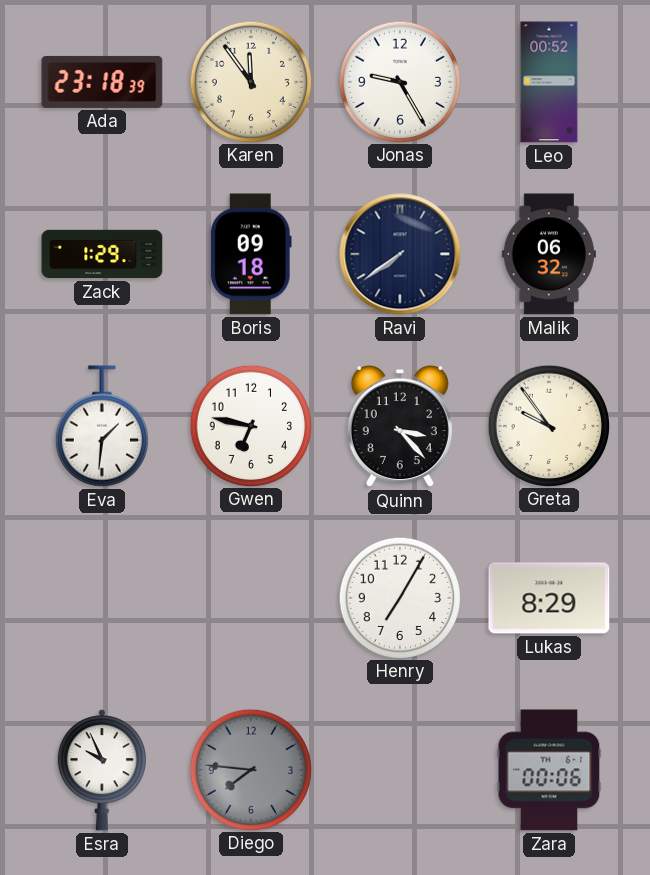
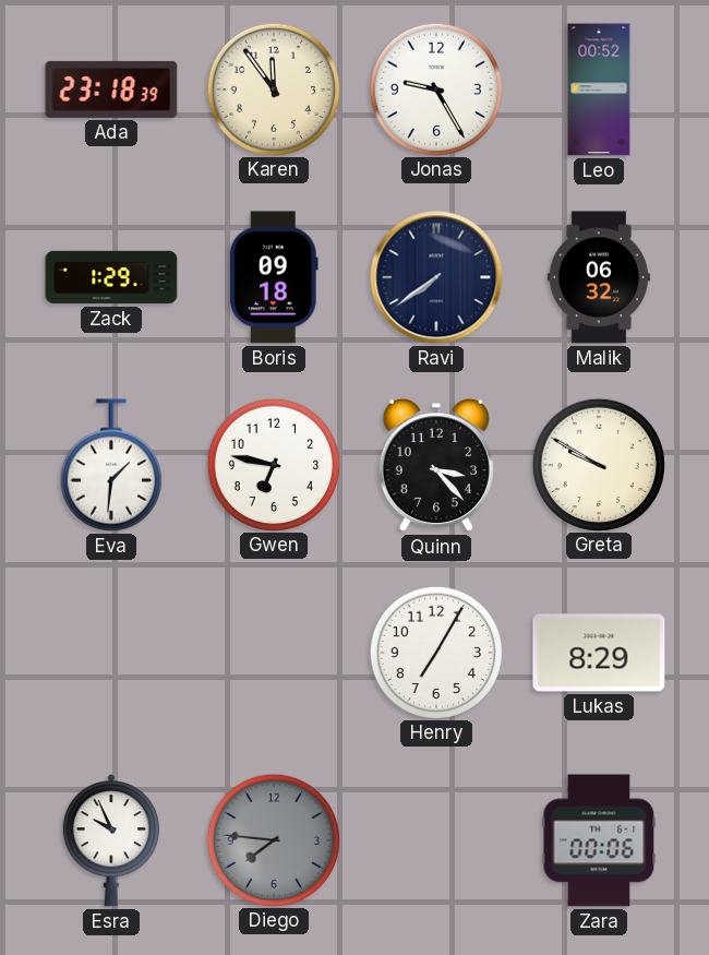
Greta: 9:54 -> 9:50 (598, 464)
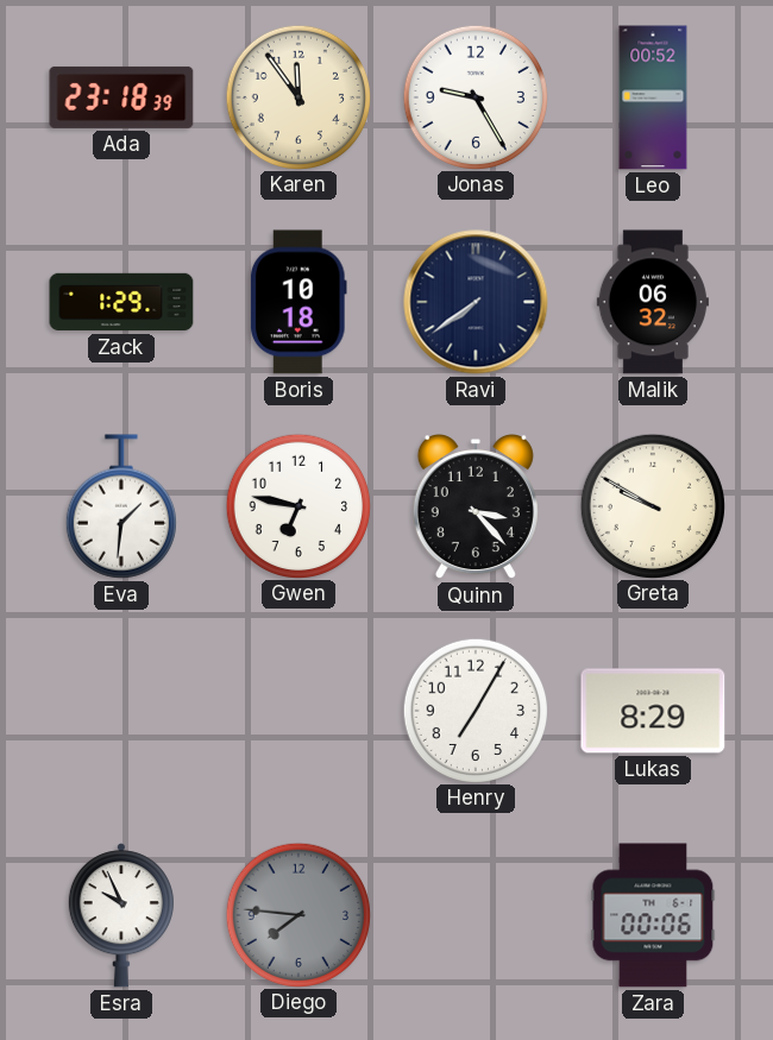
Boris: 09:18 -> 10:18 (298, 302)
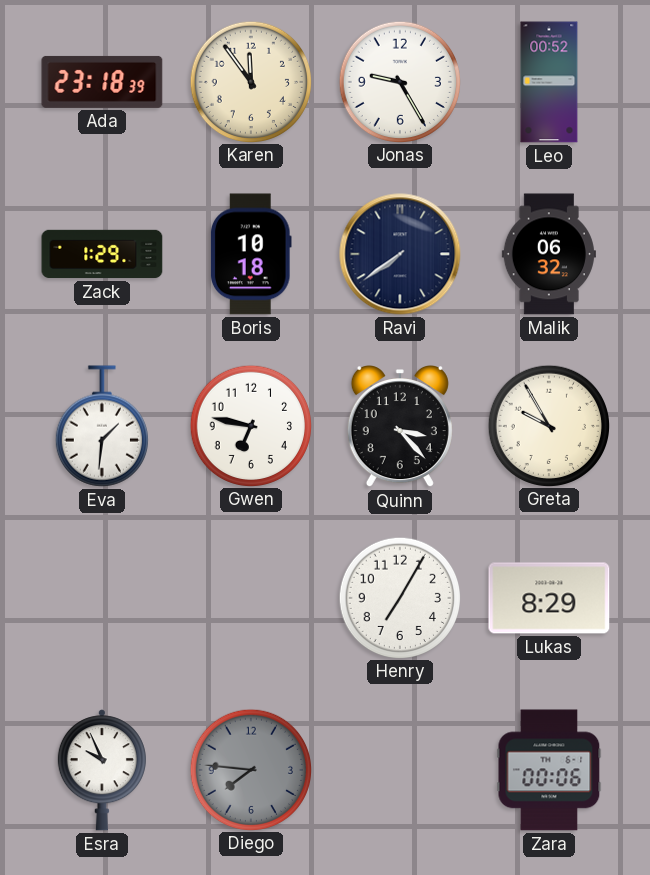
Greta: 9:50 -> 9:55 (548, 425)
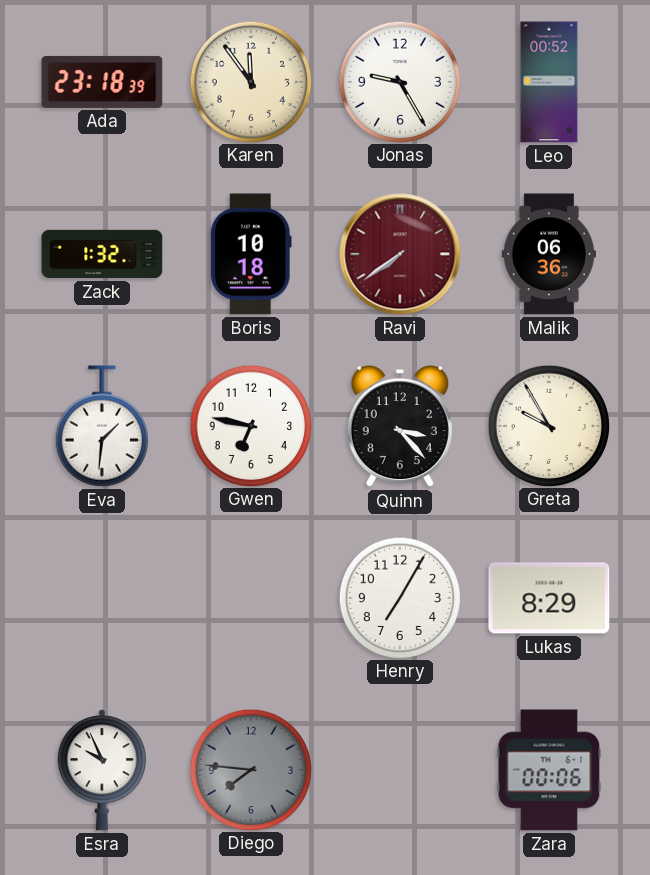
Zack: 1:29 -> 1:32 (102, 254)
Ravi dial: navy -> burgundy (400, 254)
Malik: 06:32 -> 06:36 (549, 254)
